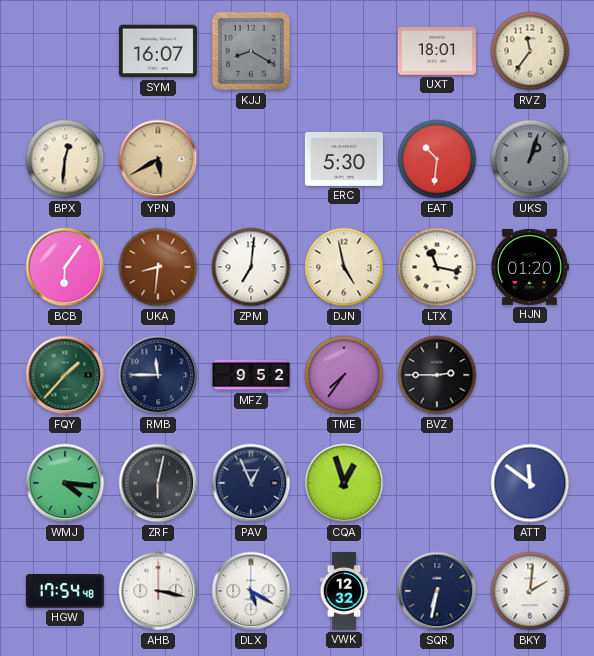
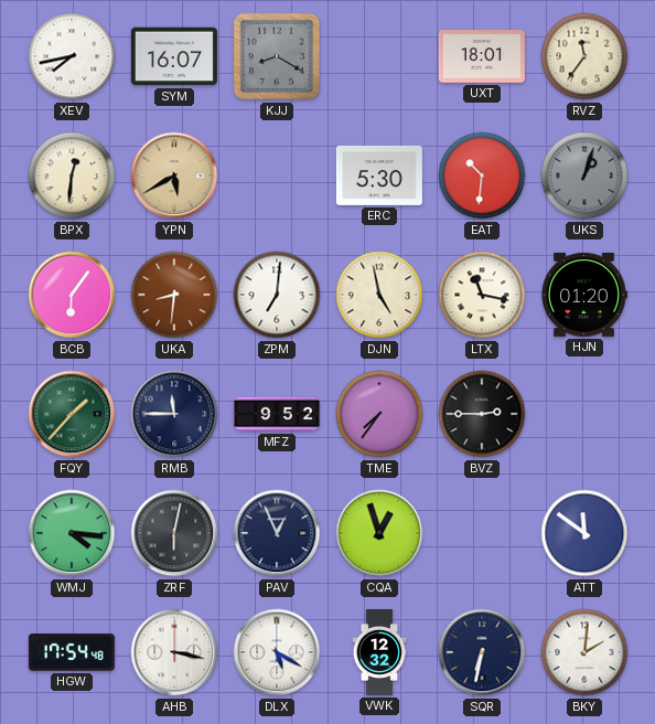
XEV: none -> 7:43 (72, 56)
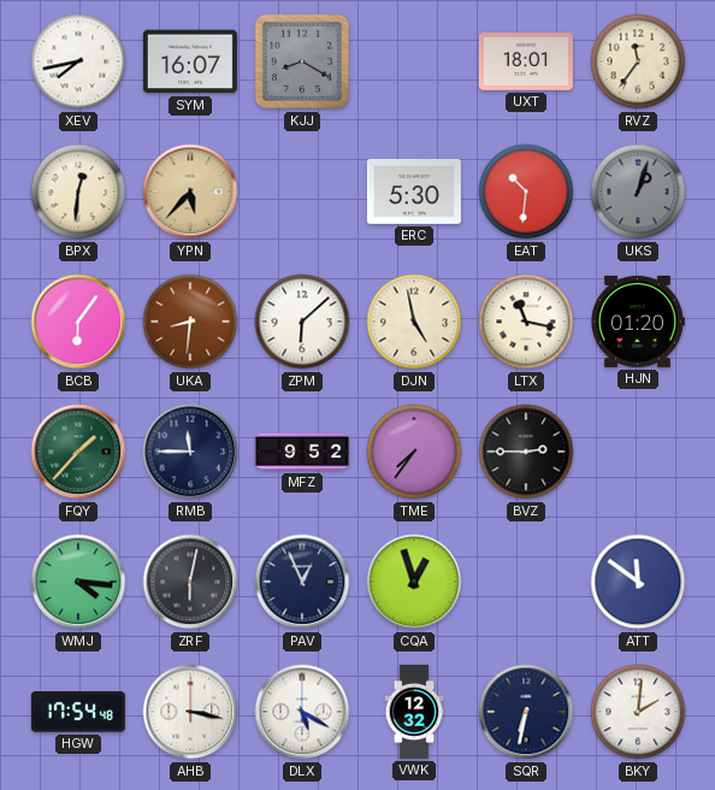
YPN: 5:40 -> 5:37 (190, 191)
ZPM: 7:01 -> 6:08 (302, 322)
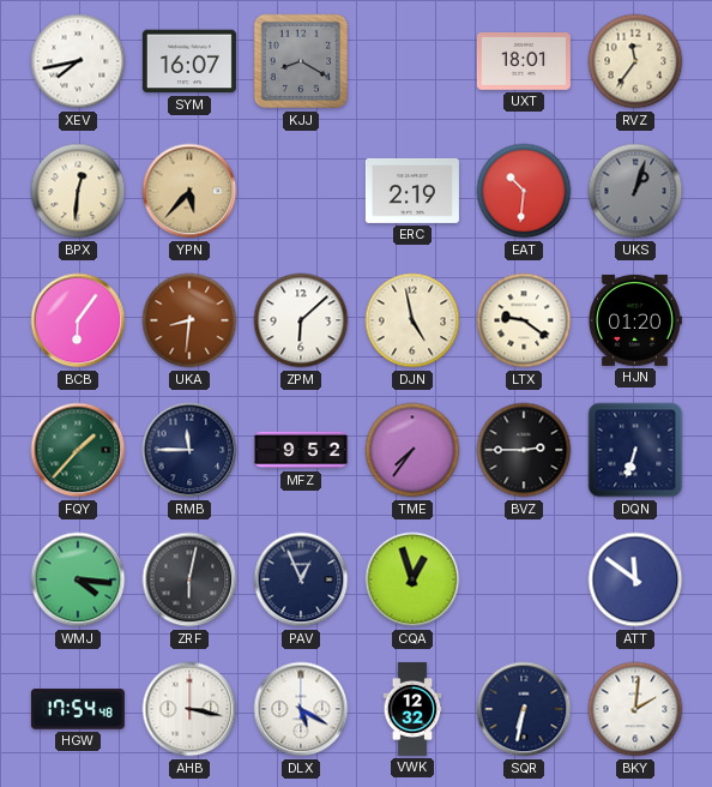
ERC: 5:30 -> 2:19 (412, 191)
LTX: 11:17 -> 9:21 (524, 320)
DQN: none -> 6:33 (635, 450)
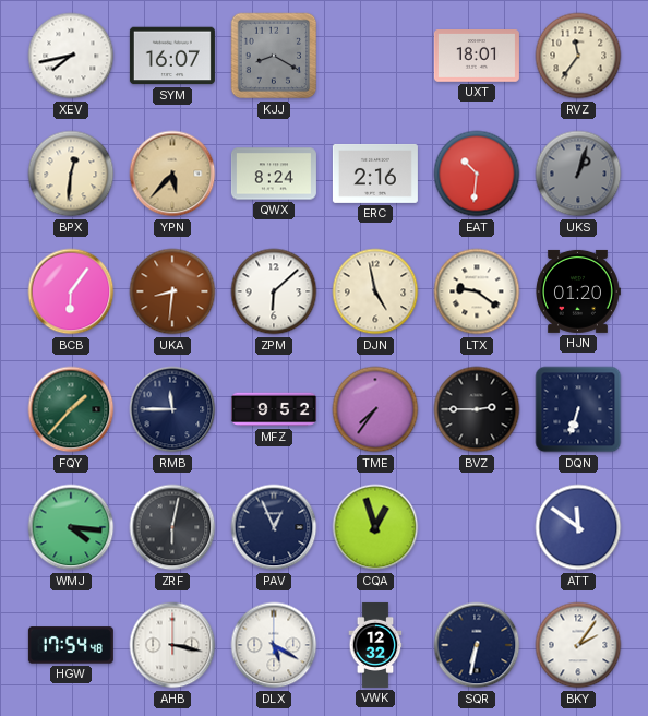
QWX: none -> 8:24 (274, 174)
ERC: 2:19 -> 2:16 (375, 174)
BKY: 2:01 -> 2:06 (578, 645)
